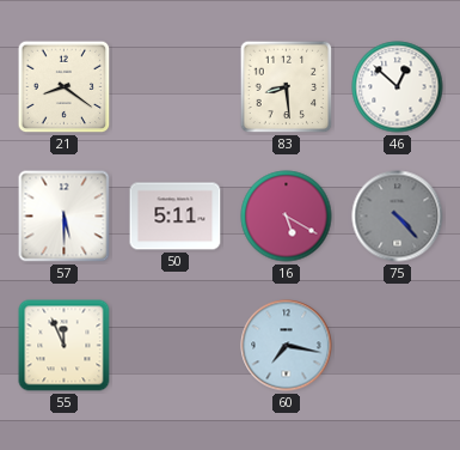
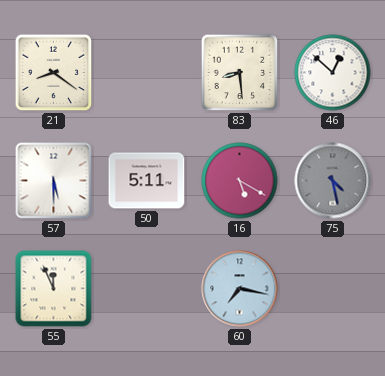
75: 4:23 -> 4:28 (333, 181)
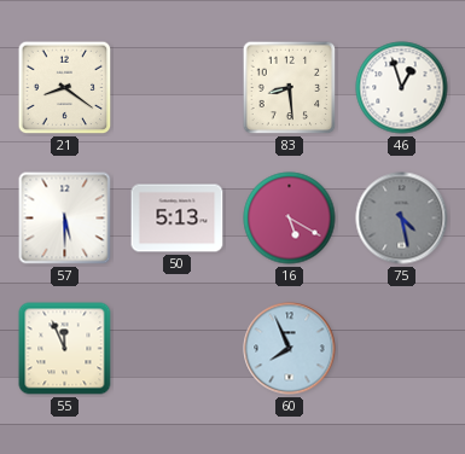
46: 12:52 -> 12:57 (402, 88)
50: 5:11 -> 5:13 (178, 219)
60: 7:17 -> 7:56 (290, 349)
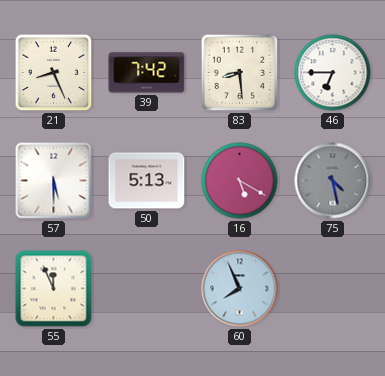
21: 8:21 -> 8:26 (54, 73)
39: none -> 7:42 (147, 73)
46: 12:57 -> 6:45 (333, 73)
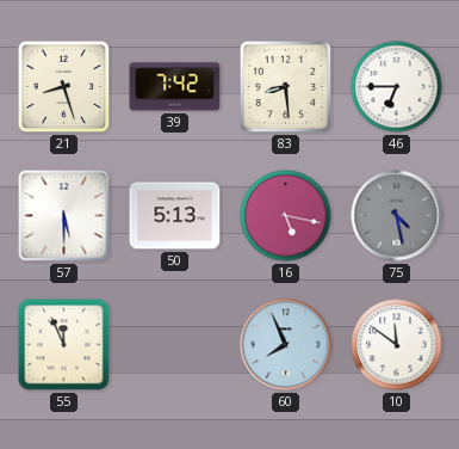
21: 8:26 -> 8:27 (64, 87)
16: 5:20 -> 5:17 (286, 216)
10: none -> 11:51 (397, 345)
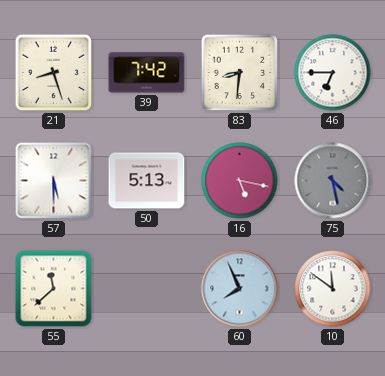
83: 8:29 -> 8:31 (240, 73)
55: 11:56 -> 11:38 (54, 289)
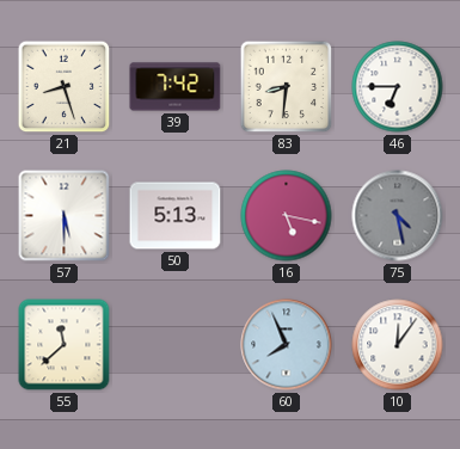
10: 11:51 -> 12:06 (398, 345)
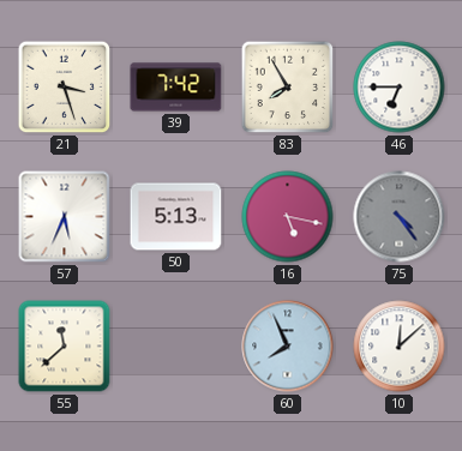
21: 8:27 -> 3:27 (65, 88)
83: 8:31 -> 7:55 (288, 88)
57: 5:30 -> 5:34 (65, 217)
75: 4:28 -> 4:24 (400, 217)
10: 12:06 -> 12:08 (400, 347)
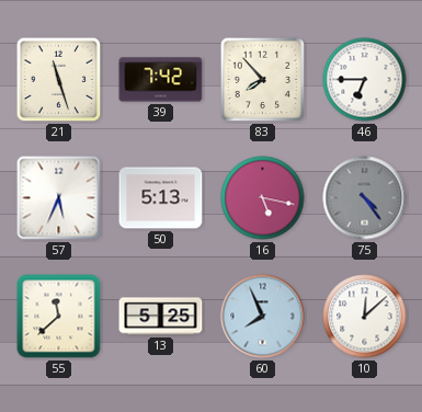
21: 3:27 -> 11:27 (59, 80)
83: 7:55 -> 7:53 (263, 80)
13: none -> 5:25 (161, 317)
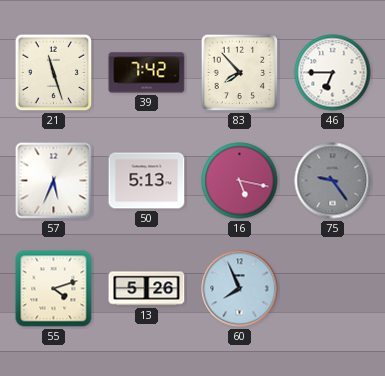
75: 4:24 -> 9:24 (333, 181)
55: 11:38 -> 4:12 (54, 289)
13: 5:25 -> 5:26 (147, 289)
10: 12:08 -> none (365, 317)
